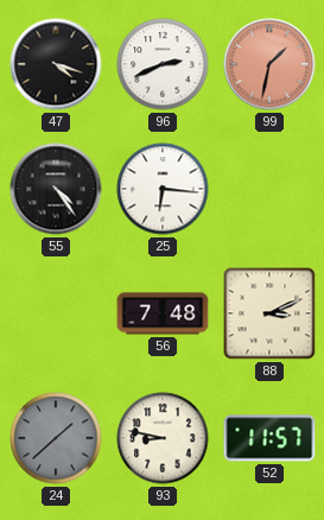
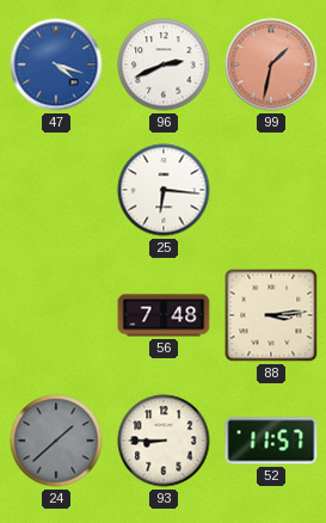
47 dial: black -> blue (56, 64)
55: 4:24 -> none (56, 189)
88: 3:11 -> 3:14 (271, 315)
93: 8:47 -> 8:45 (164, 441)
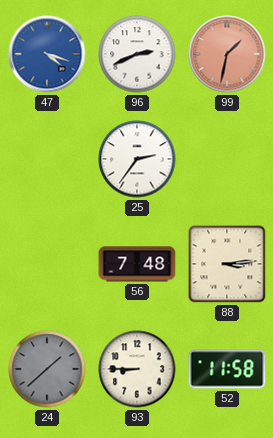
25: 6:16 -> 2:36 (137, 159)
52: 11:57 -> 11:58 (227, 369)
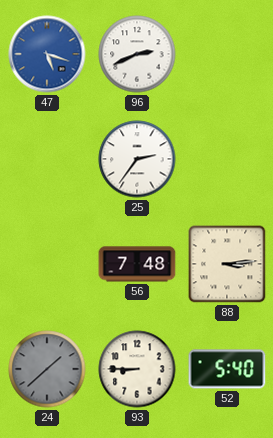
47: 4:18 -> 5:18 (47, 54)
99: 1:32 -> none (227, 54)
52: 11:58 -> 5:40 (227, 369)
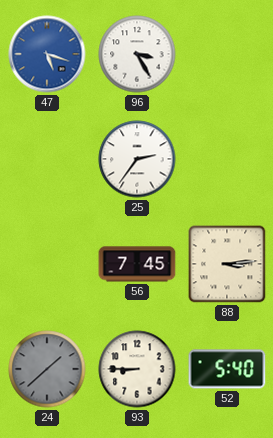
96: 2:41 -> 3:25 (137, 54)
56: 7:48 -> 7:45 (137, 264)
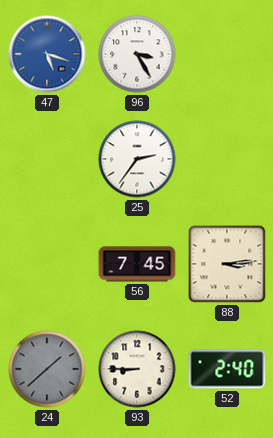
52: 5:40 -> 2:40 (227, 369)
